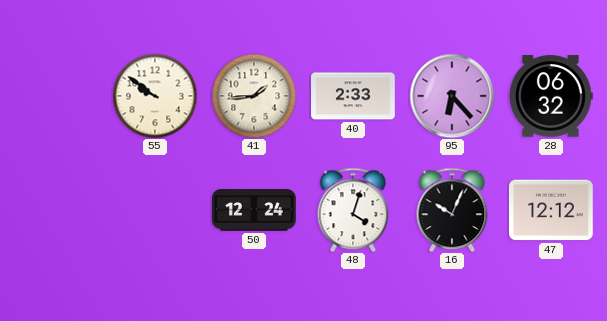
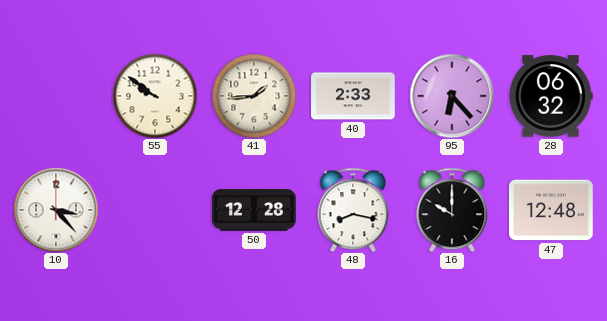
10: none -> 3:23 (56, 210)
50: 12:24 -> 12:28 (254, 210)
48: 4:03 -> 8:17 (353, 210)
16: 10:04 -> 10:00 (452, 210)
47: 12:12 -> 12:48 (551, 210)
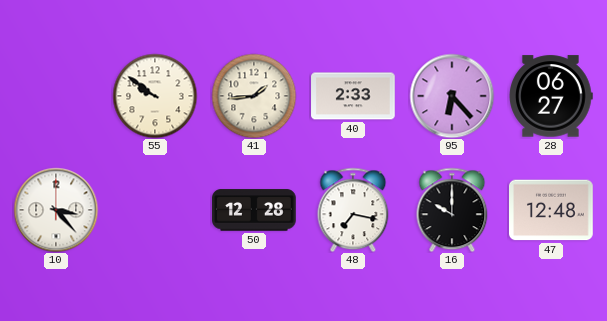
28: 06:32 -> 06:27 (551, 96)
48: 8:17 -> 7:17 (353, 210)
